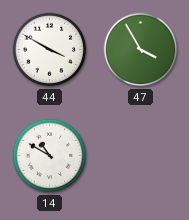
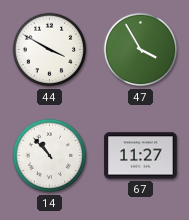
14: 10:50 -> 10:53 (50, 156)
67: none -> 11:27 (141, 156)
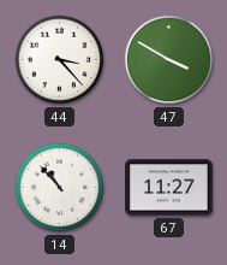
44: 3:50 -> 3:23 (60, 60)
47: 3:55 -> 3:50 (169, 60)
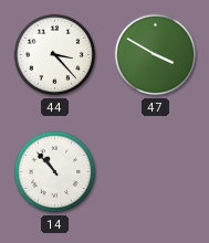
67: 11:27 -> none (169, 188)
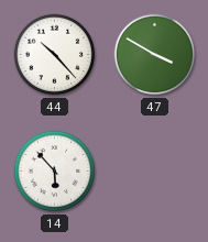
44: 3:23 -> 10:23 (55, 55)
14: 10:53 -> 5:53 (55, 172)
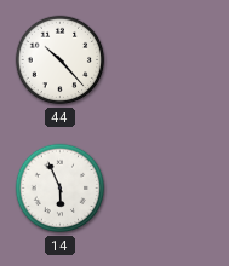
47: 3:50 -> none (155, 55)
14: 5:53 -> 5:56 (61, 189)
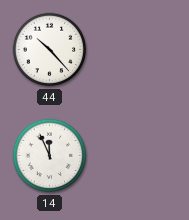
14: 5:56 -> 11:56 (50, 156)
